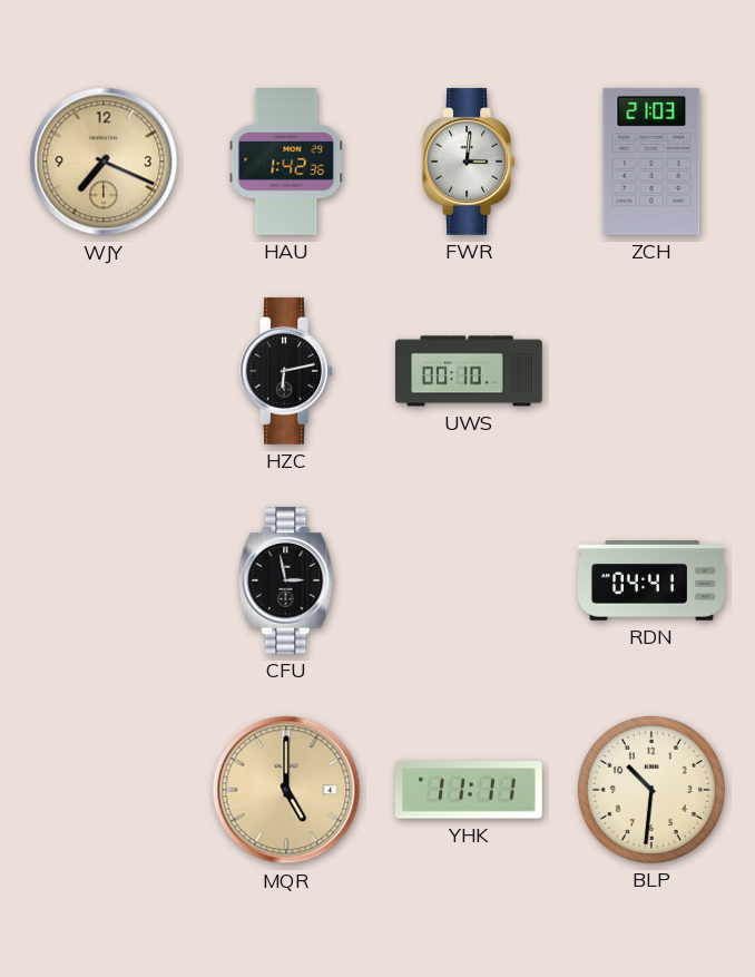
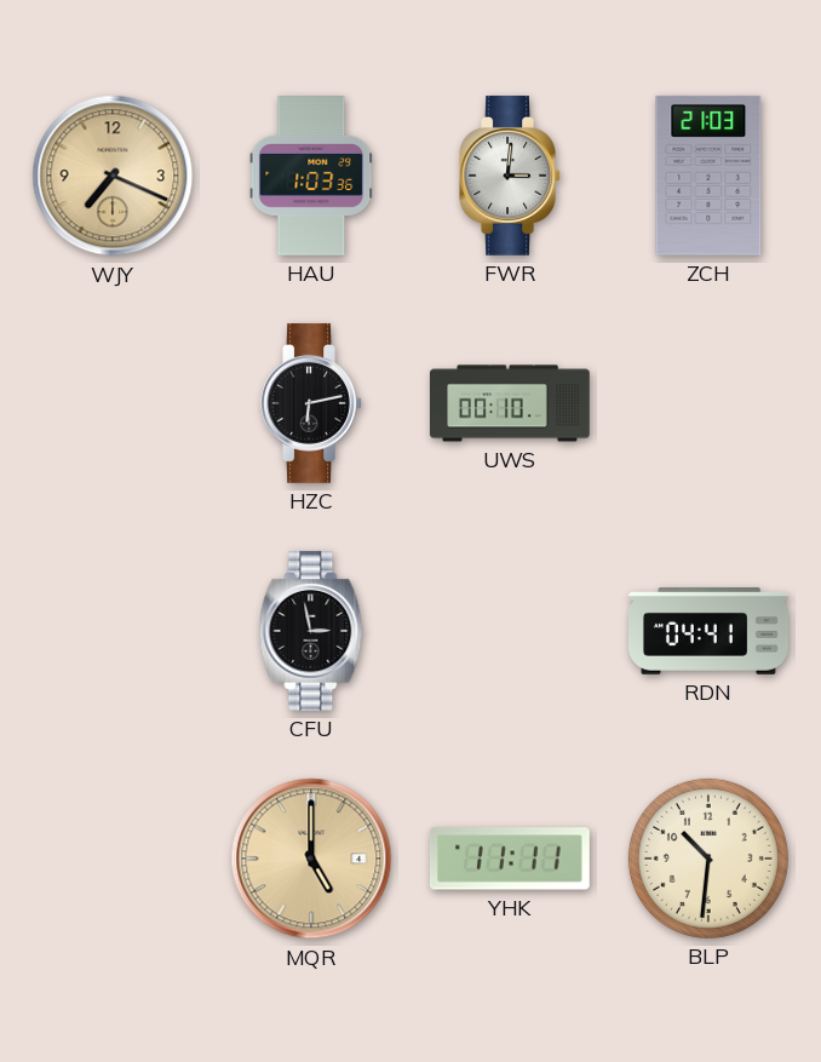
HAU: 1:42 -> 1:03 (311, 177)
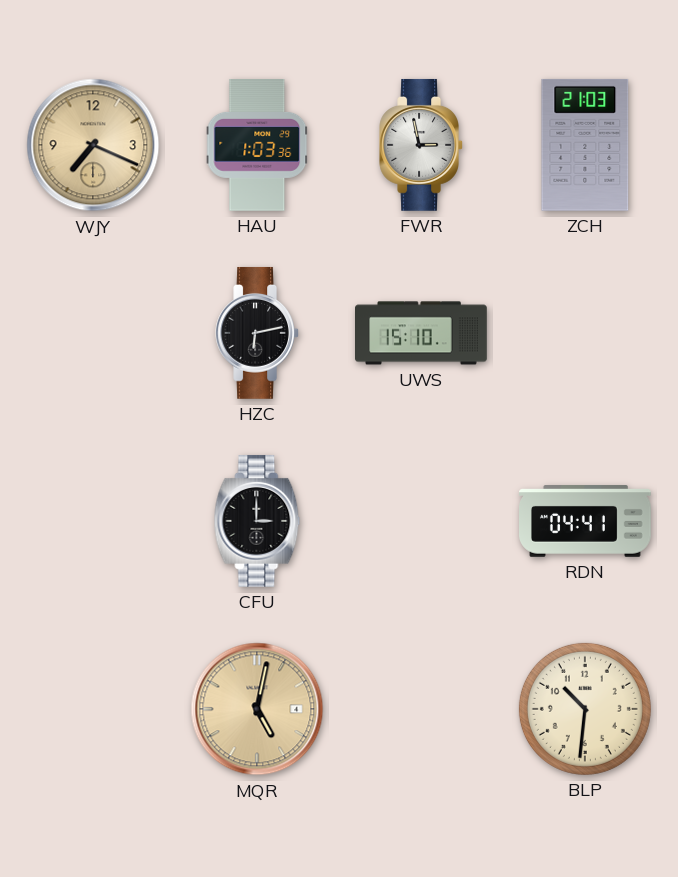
FWR: 3:01 -> 2:58 (421, 145)
UWS: 00:10 -> 15:10 (422, 333)
CFU: 2:58 -> 3:00 (257, 521)
MQR: 5:00 -> 5:02 (257, 709)
YHK: 11:11 -> none (510, 859)
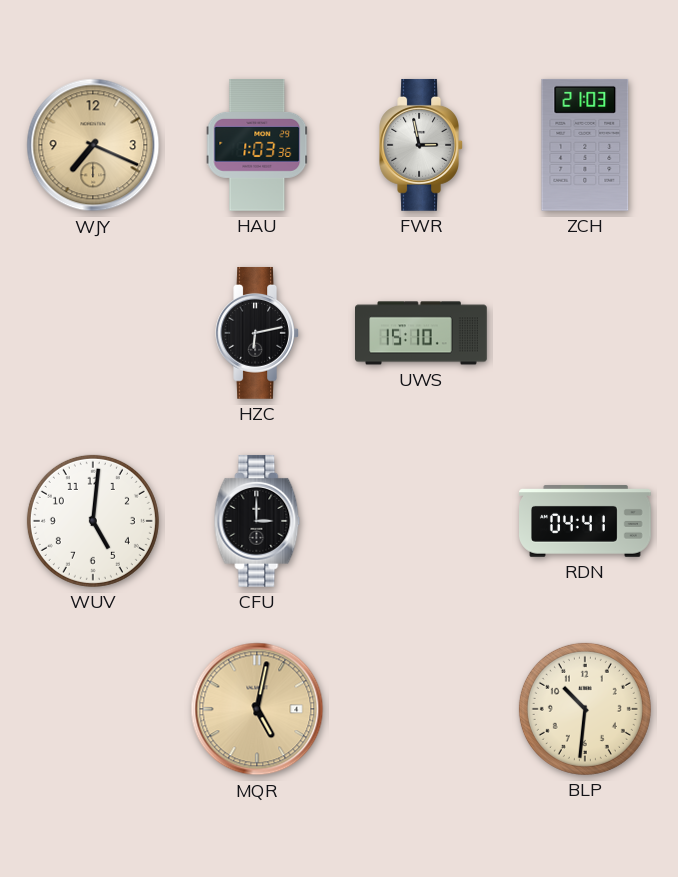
WUV: none -> 5:01 (93, 521)
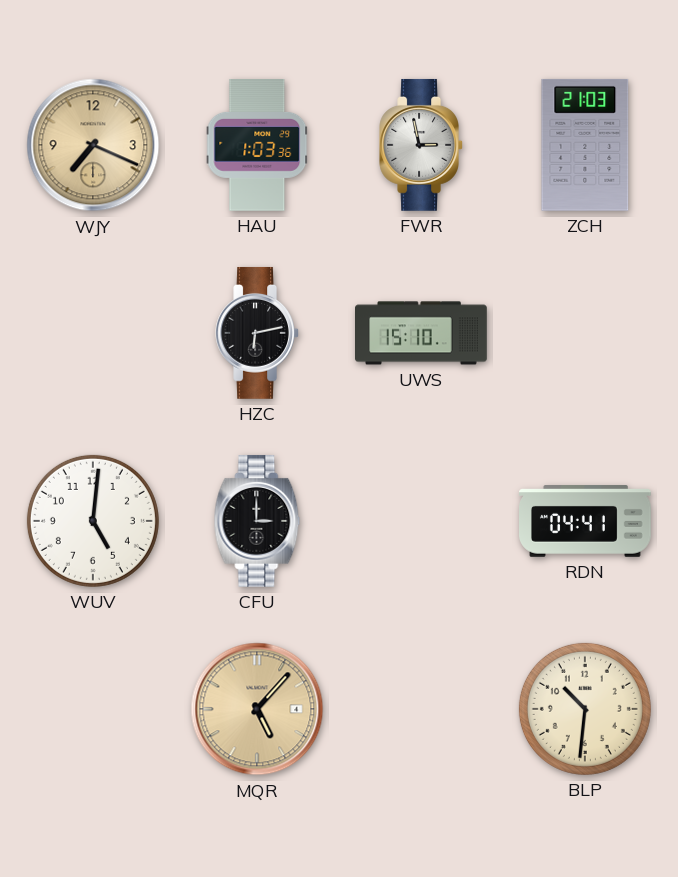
MQR: 5:02 -> 5:07 (257, 709)
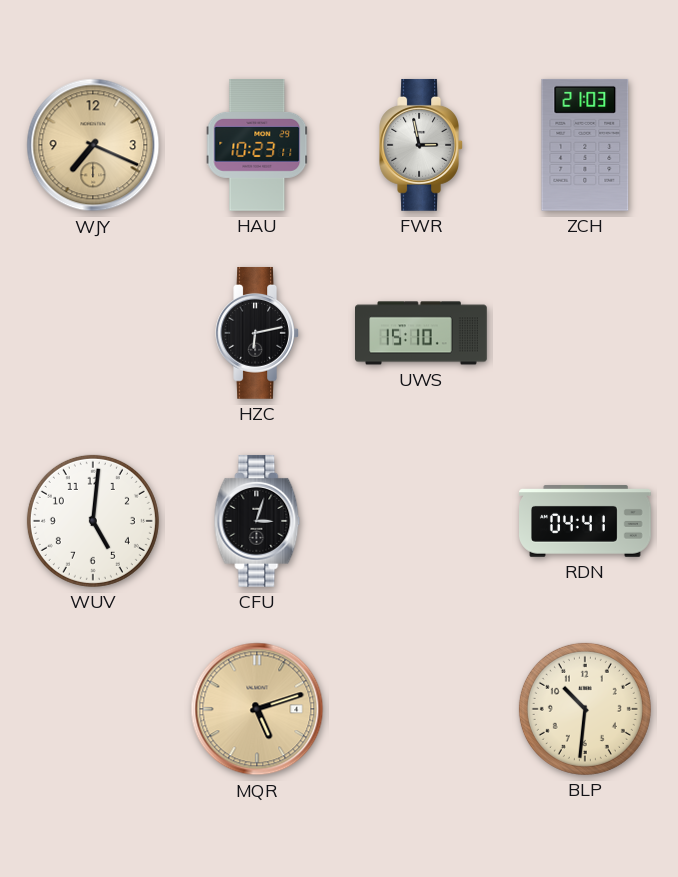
HAU: 1:03 -> 10:23 (257, 146)
CFU: 3:00 -> 3:03 (257, 521)
MQR: 5:07 -> 5:12 (257, 709)
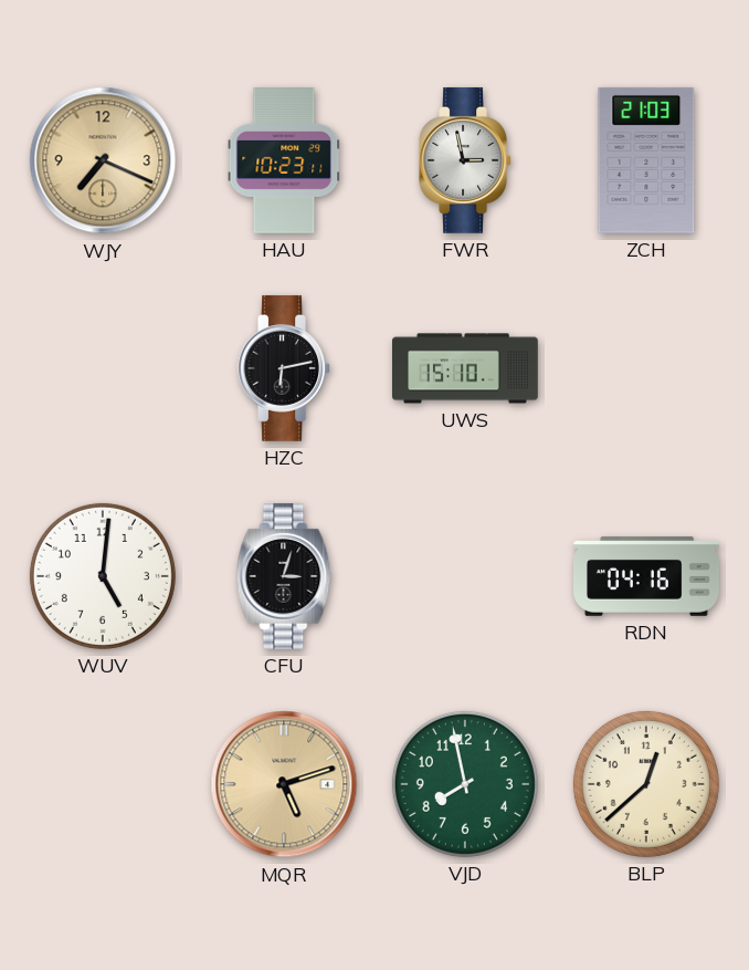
RDN: 04:41 -> 04:16 (647, 576)
VJD: none -> 7:58 (465, 784)
BLP: 10:31 -> 12:38 (646, 784)
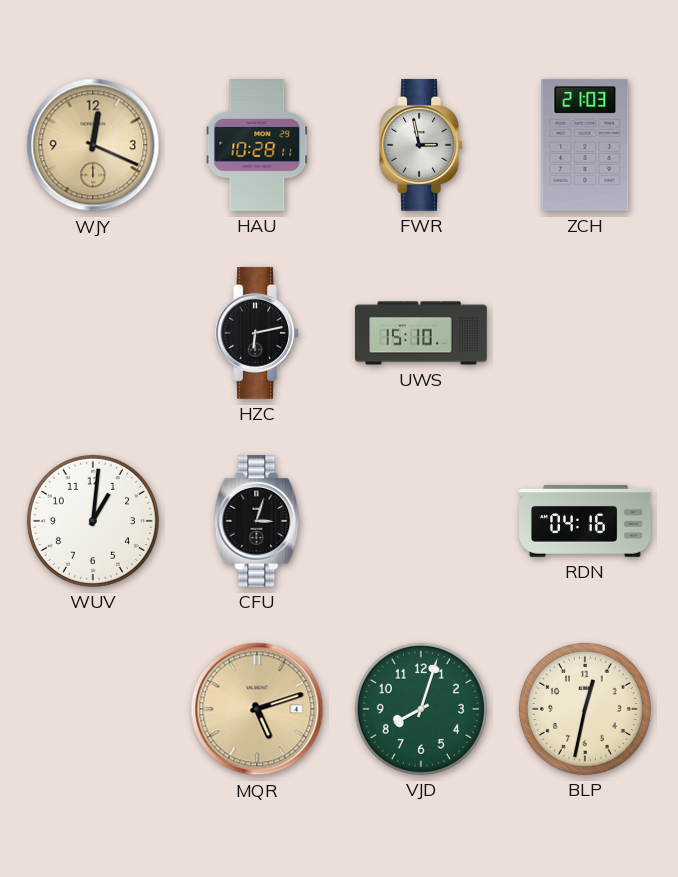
WJY: 7:19 -> 12:19 (93, 145)
HAU: 10:23 -> 10:28 (257, 146)
WUV: 5:01 -> 1:01 (93, 521)
VJD: 7:58 -> 8:03 (421, 709)
BLP: 12:38 -> 12:32 (585, 709)
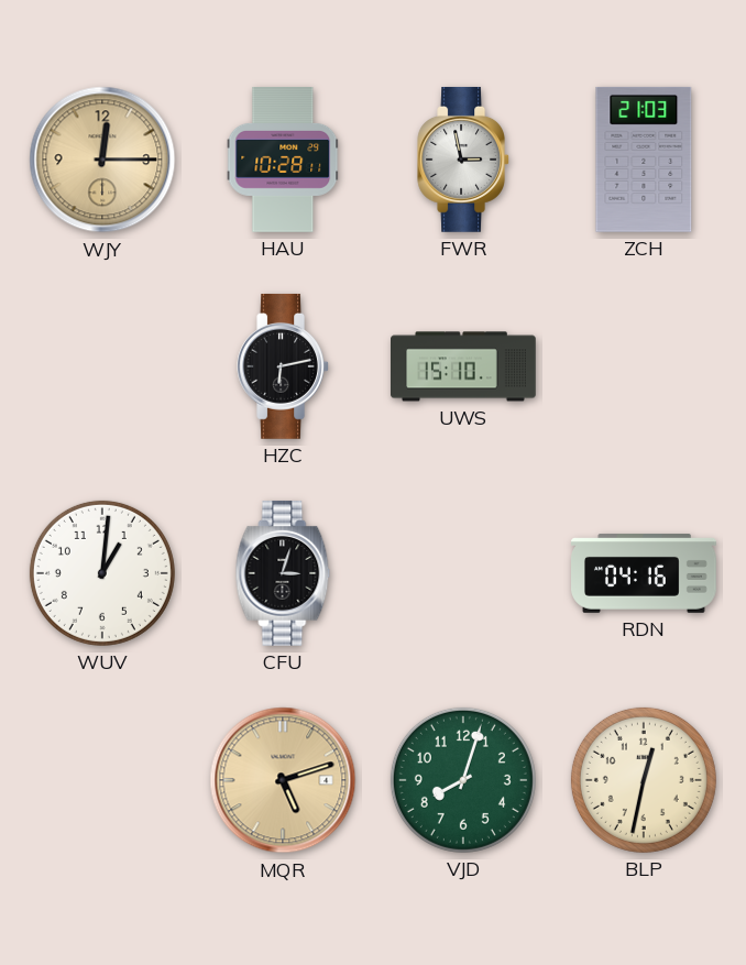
WJY: 12:19 -> 12:15 (102, 160)
